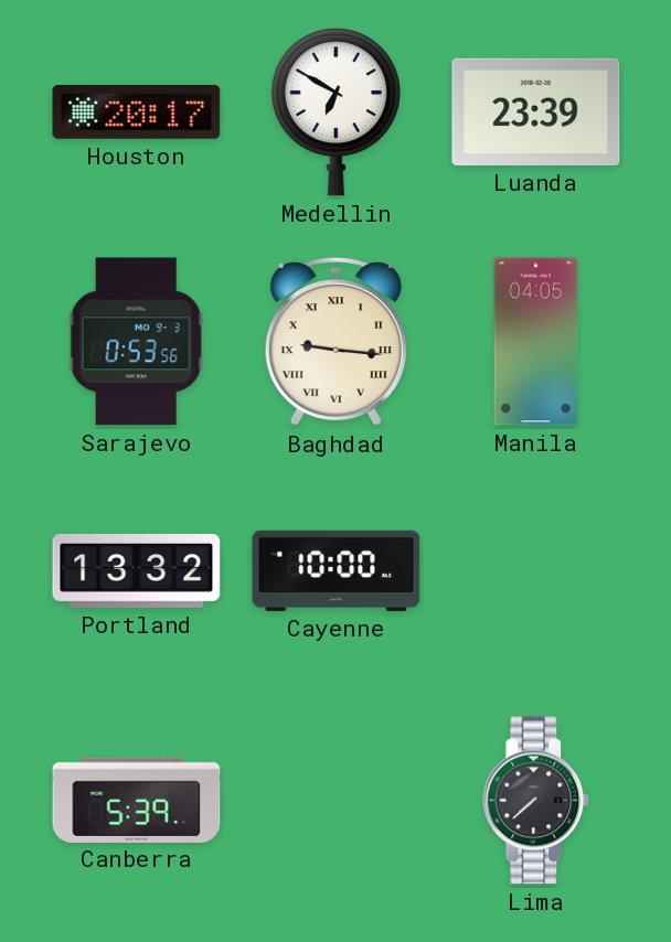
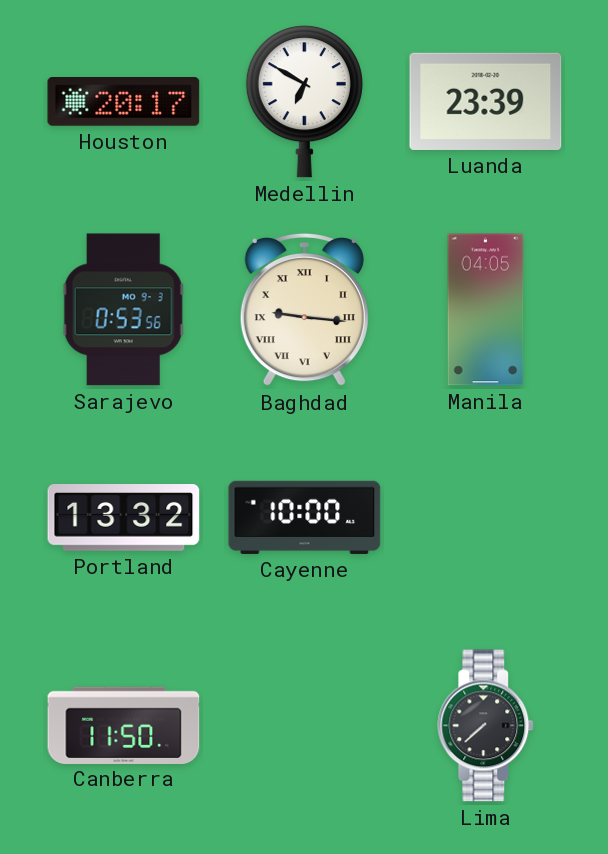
Canberra: 5:39 -> 11:50 (124, 725)
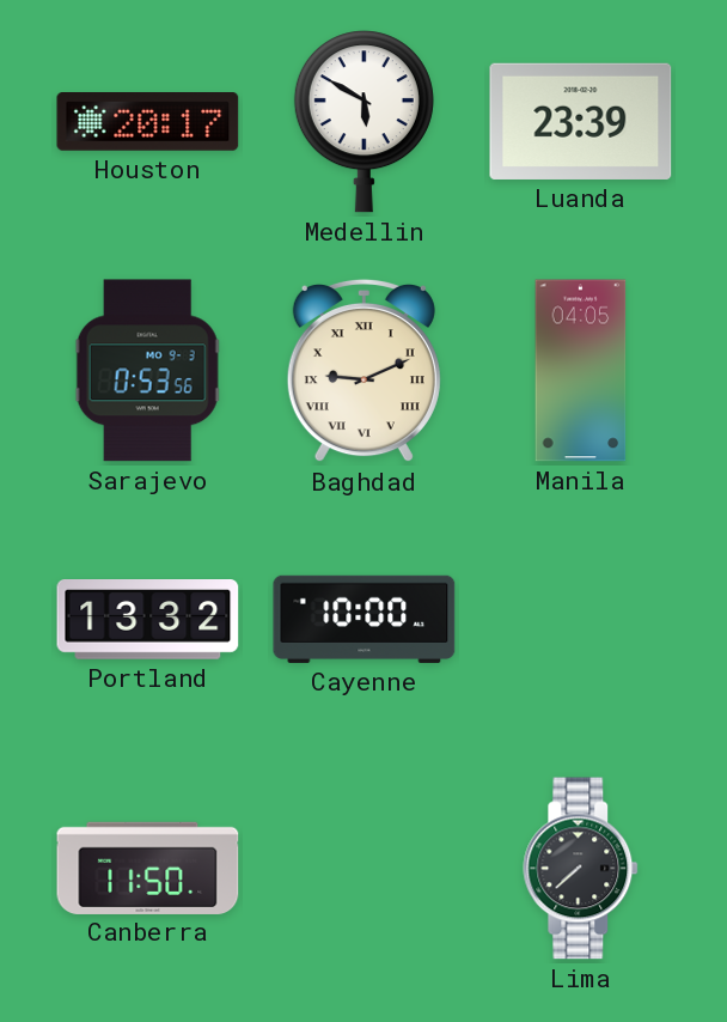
Medellin: 6:50 -> 5:50 (363, 122)
Baghdad: 9:16 -> 9:11 (363, 371)
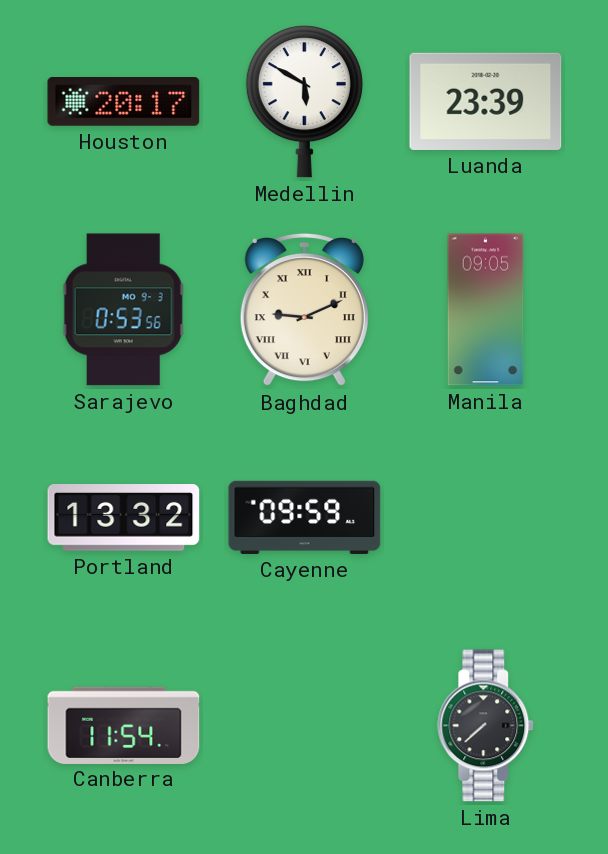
Manila: 04:05 -> 09:05 (486, 310)
Cayenne: 10:00 -> 09:59 (305, 517)
Canberra: 11:50 -> 11:54 (124, 725)
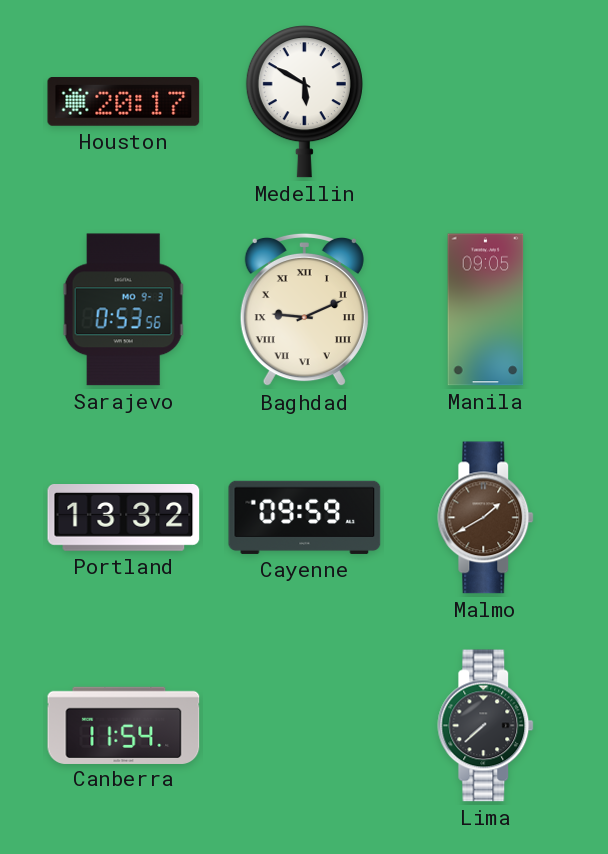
Luanda: 23:39 -> none (486, 101)
Malmo: none -> 1:40 (486, 518)
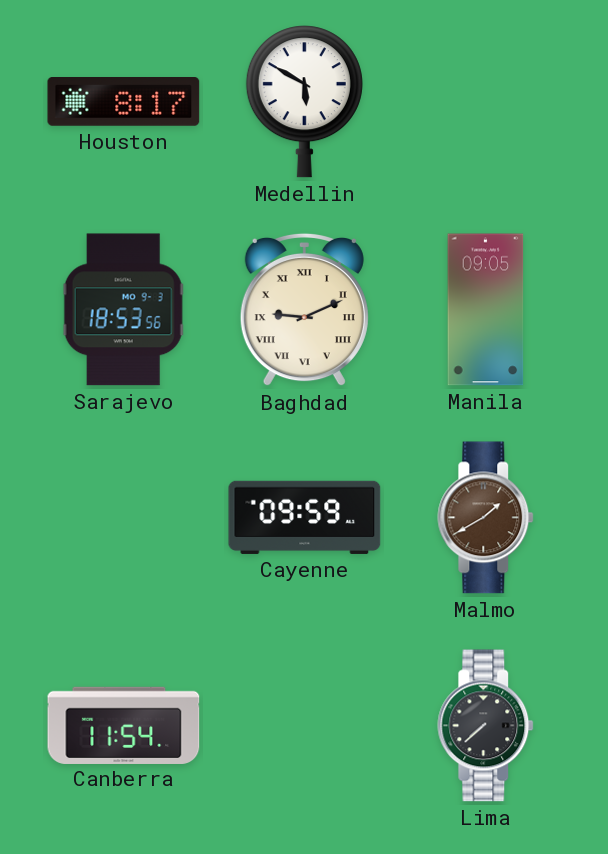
Houston: 20:17 -> 8:17 (124, 102)
Sarajevo: 0:53 -> 18:53 (123, 310)
Portland: 13:32 -> none (124, 518)
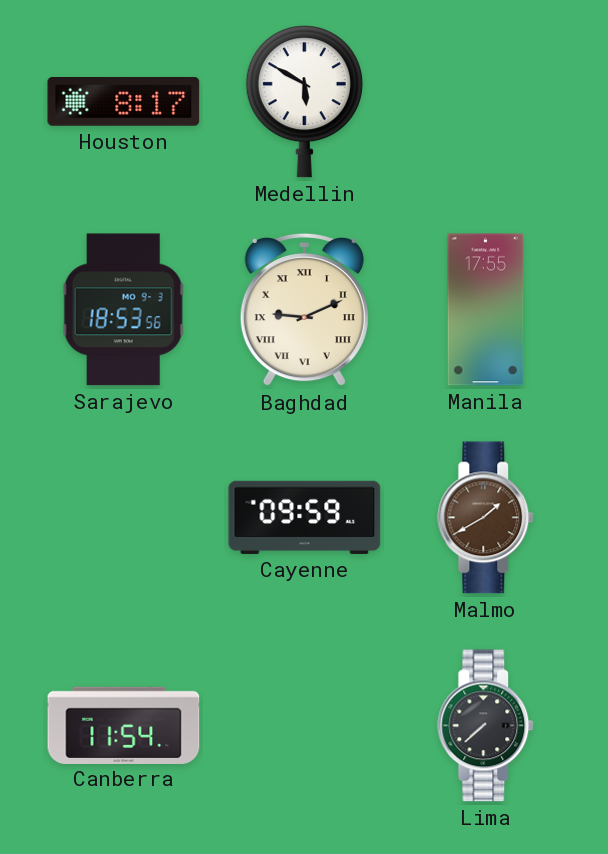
Manila: 09:05 -> 17:55 (486, 310)
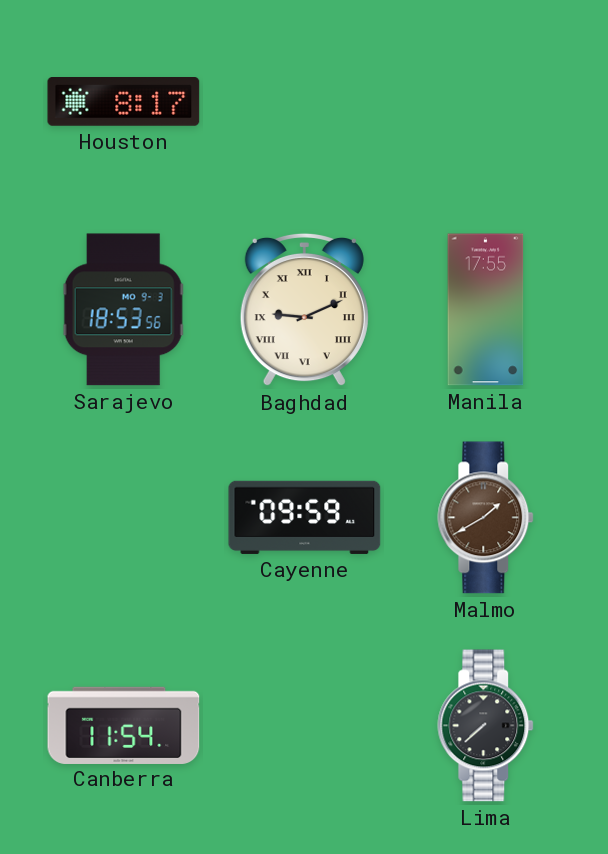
Medellin: 5:50 -> none (304, 102)
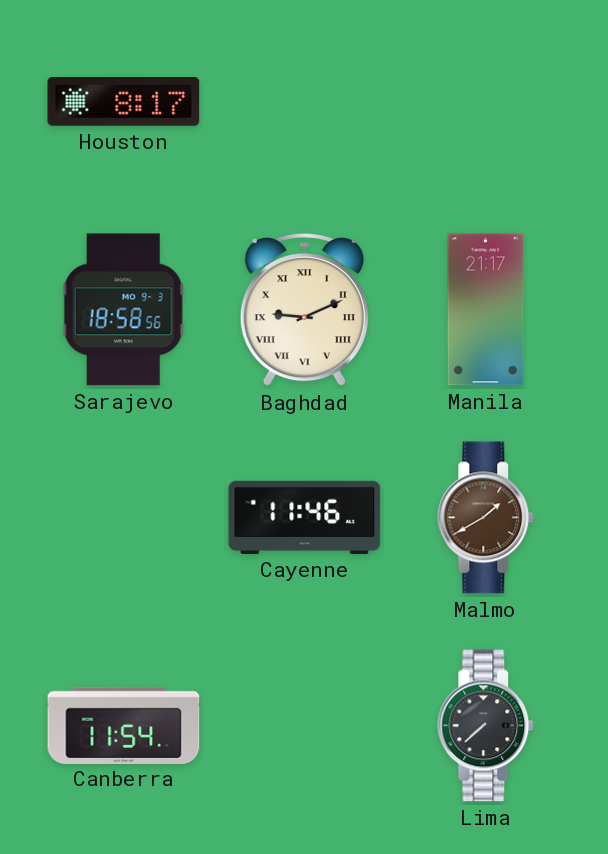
Sarajevo: 18:53 -> 18:58 (123, 310)
Manila: 17:55 -> 21:17 (486, 310)
Cayenne: 09:59 -> 11:46 (305, 517)
